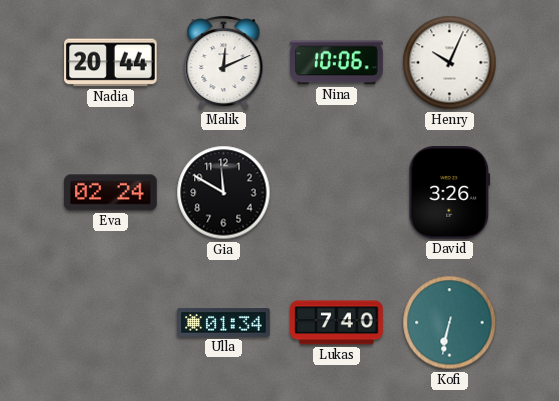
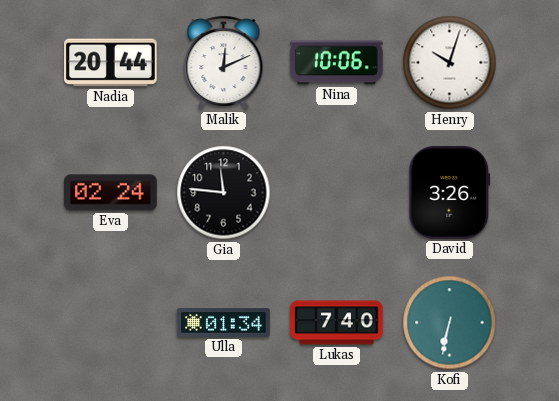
Henry: 10:04 -> 10:03 (450, 63)
Gia: 11:50 -> 11:46 (224, 193)
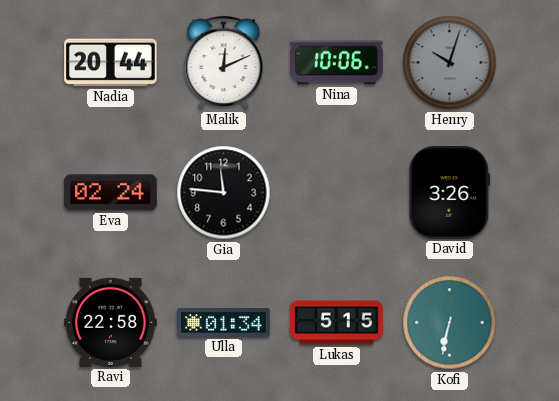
Henry dial: white -> grey (450, 63)
Ravi: none -> 22:58 (111, 322)
Lukas: 7:40 -> 5:15 (337, 323)
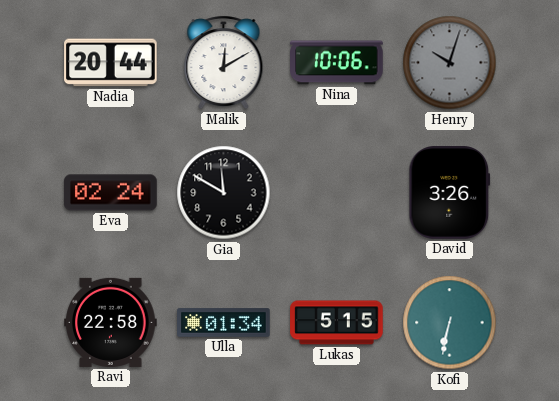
Malik: 12:11 -> 12:10 (224, 63)
Gia: 11:46 -> 11:50 (224, 193)
